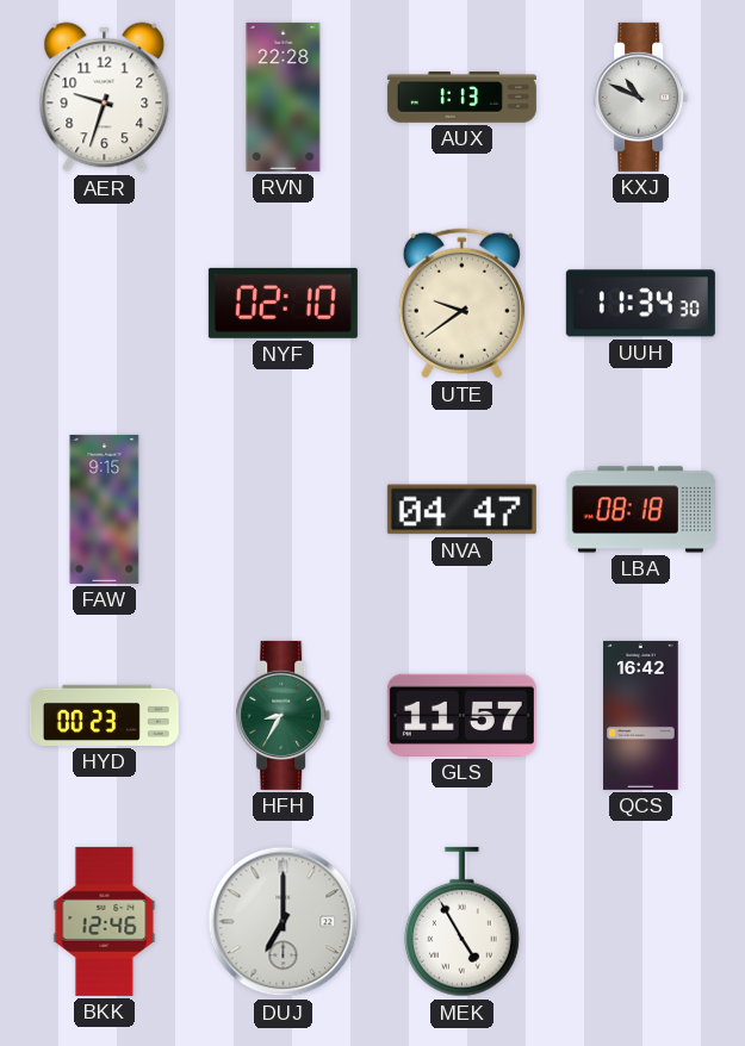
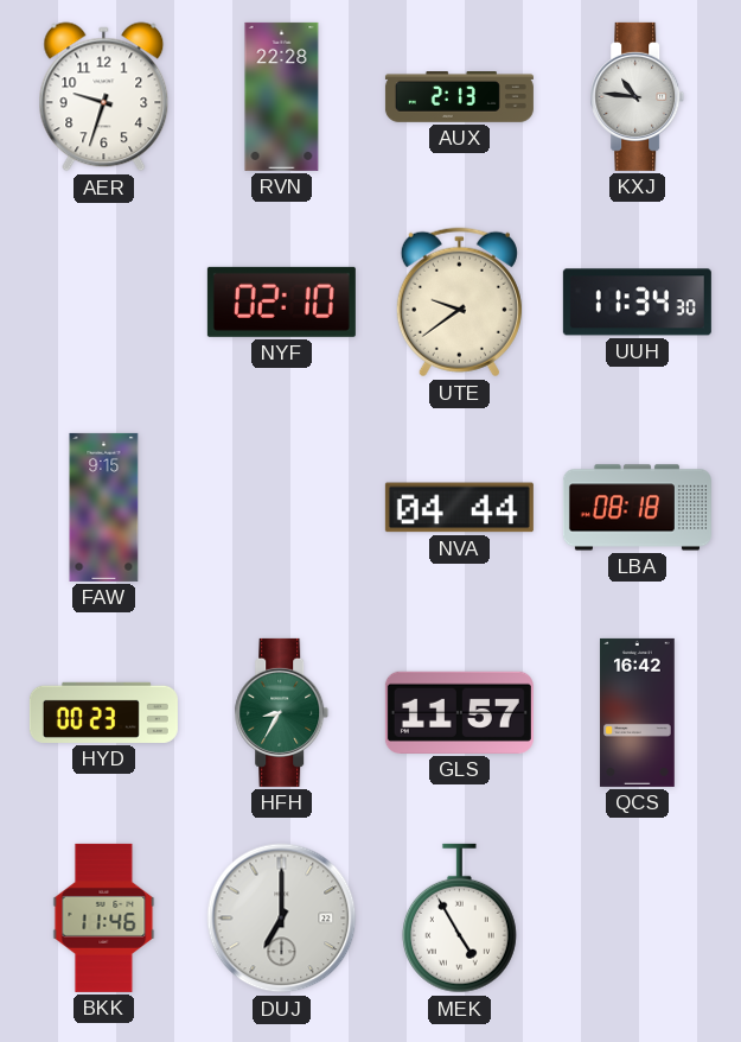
AUX: 1:13 -> 2:13 (459, 97)
KXJ: 10:49 -> 10:46 (638, 96)
NVA: 04:47 -> 04:44 (459, 508)
BKK: 12:46 -> 11:46 (104, 917)
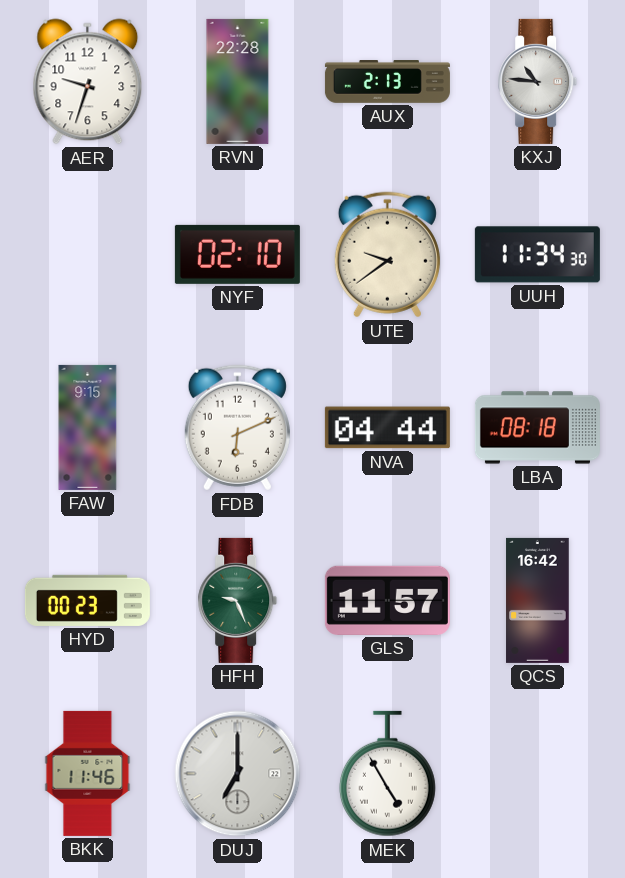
FDB: none -> 6:11 (237, 428)
HFH: 8:35 -> 9:26 (238, 600)
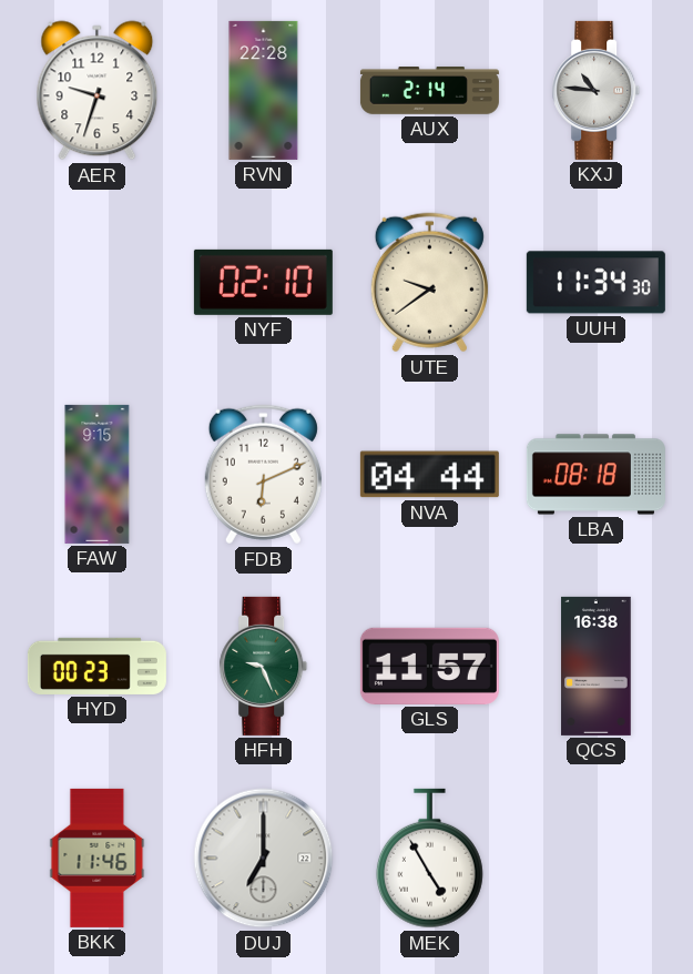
AUX: 2:13 -> 2:14 (429, 91)
QCS: 16:42 -> 16:38 (597, 666)
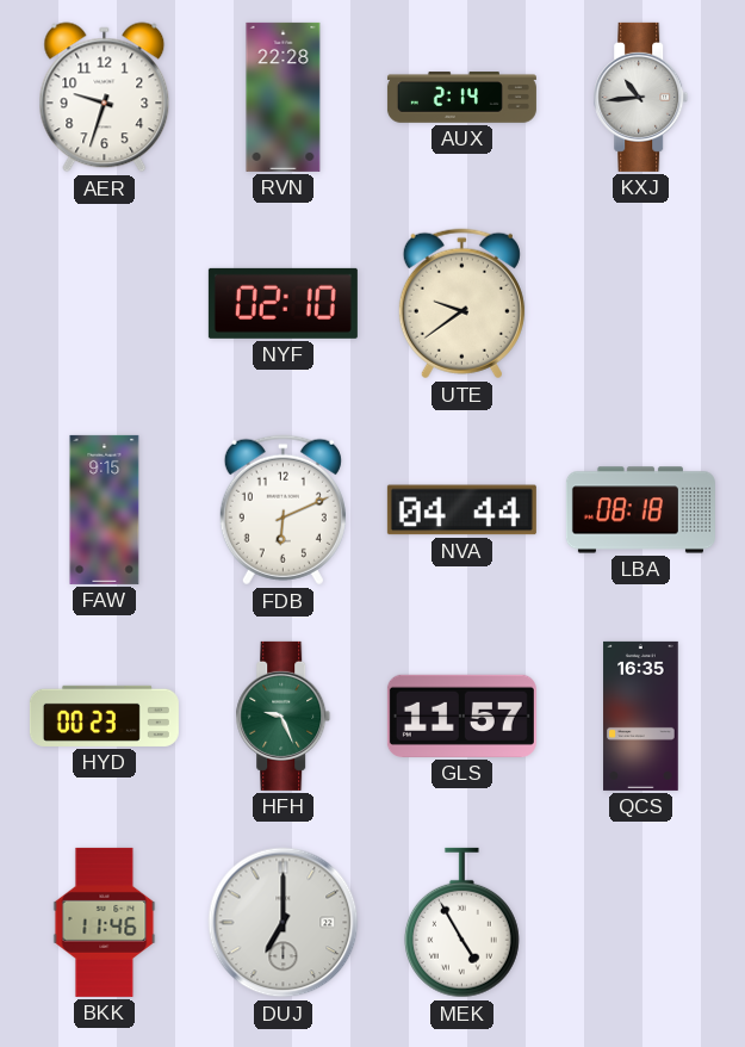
KXJ: 10:46 -> 10:44 (641, 97)
UUH: 11:34 -> none (595, 283)
QCS: 16:38 -> 16:35 (641, 715)
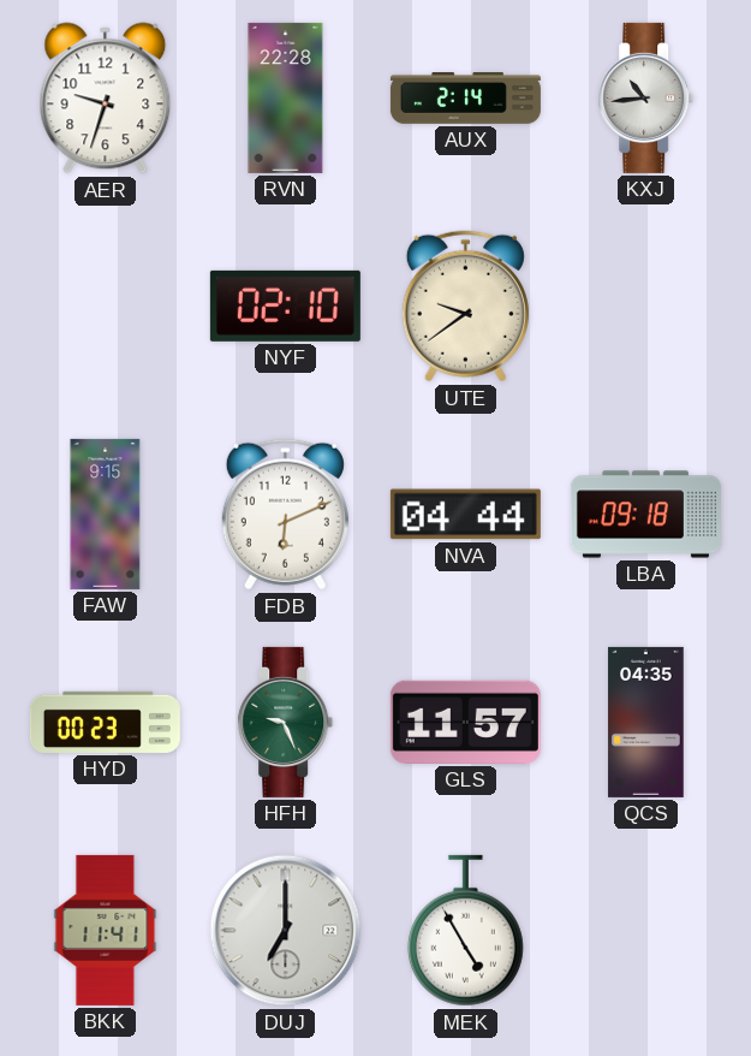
LBA: 08:18 -> 09:18 (645, 515)
QCS: 16:35 -> 04:35 (646, 722)
BKK: 11:46 -> 11:41 (106, 930)
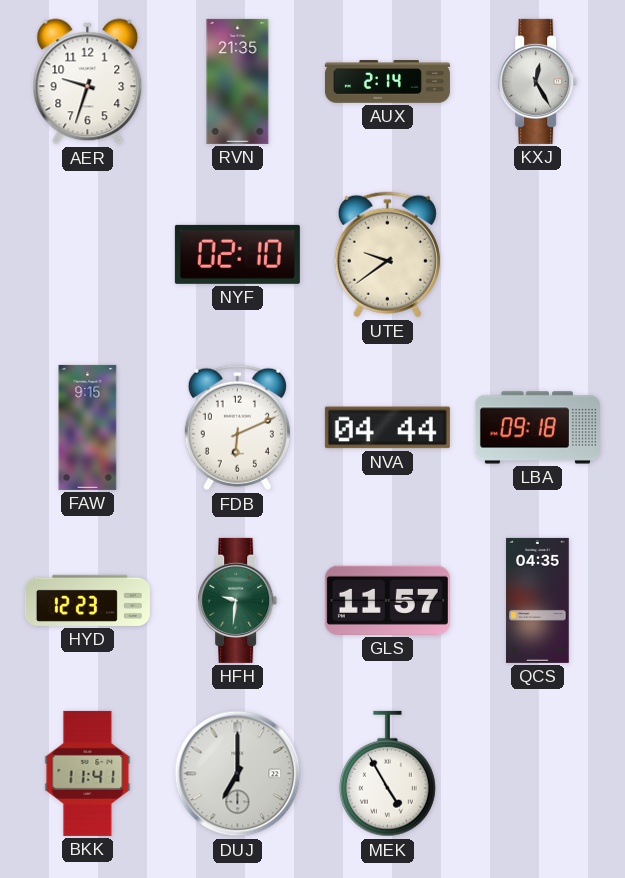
RVN: 22:28 -> 21:35 (238, 81)
KXJ: 10:44 -> 12:25 (538, 81)
HYD: 00:23 -> 12:23 (87, 600)
HFH: 9:26 -> 9:31 (238, 600)
